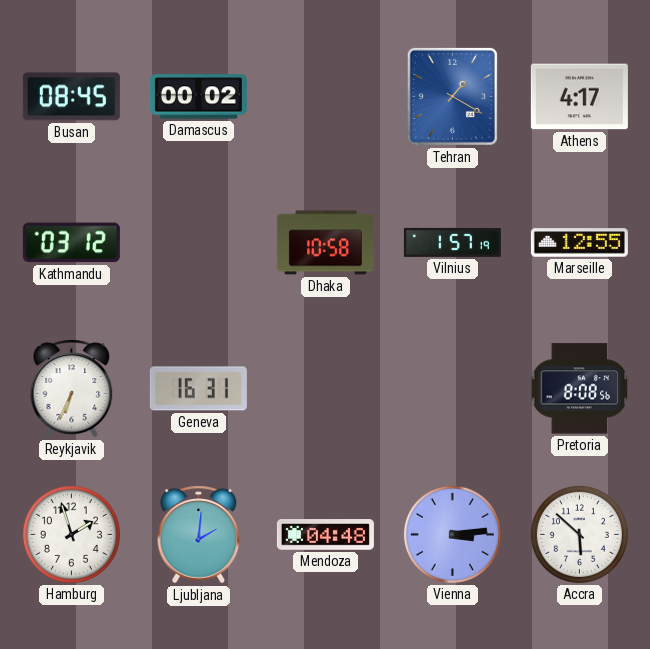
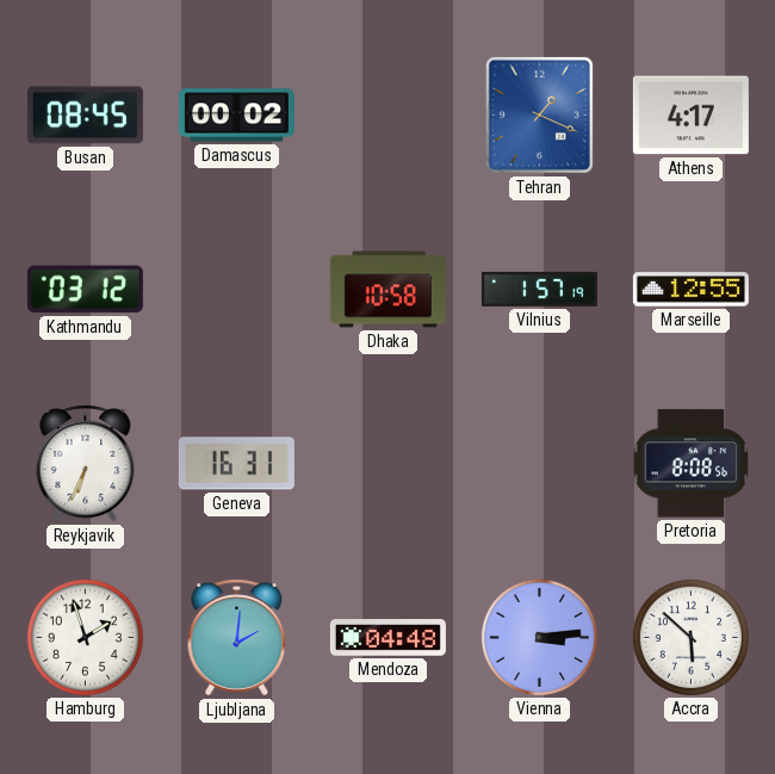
Tehran: 1:20 -> 1:19 (539, 114)
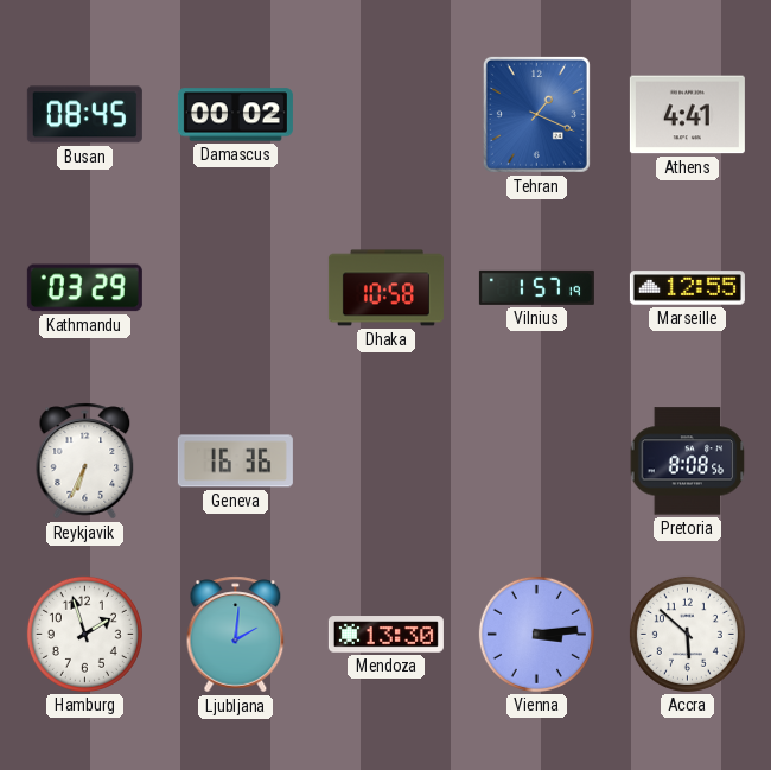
Athens: 4:17 -> 4:41 (687, 115)
Kathmandu: 03:12 -> 03:29 (84, 288)
Geneva: 16:31 -> 16:36 (235, 462)
Mendoza: 04:48 -> 13:30 (385, 635)
